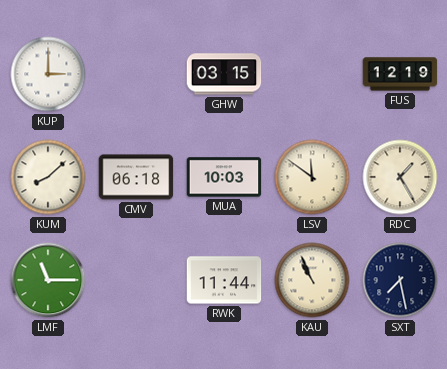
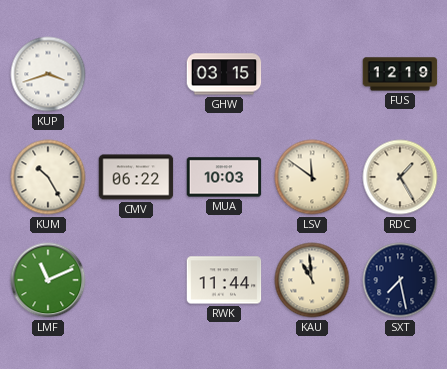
KUP: 3:00 -> 3:42 (48, 74)
KUM: 8:08 -> 10:25 (48, 177)
CMV: 06:18 -> 06:22 (136, 177)
LMF: 11:15 -> 11:11 (48, 280)
KAU: 10:56 -> 10:59 (312, 280)
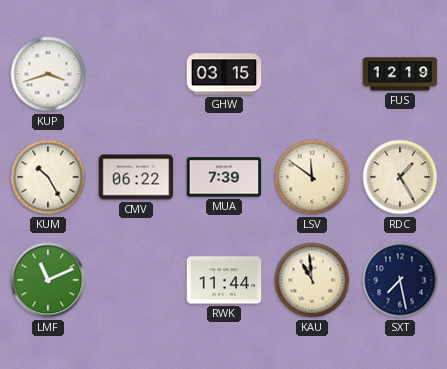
MUA: 10:03 -> 7:39 (224, 177)
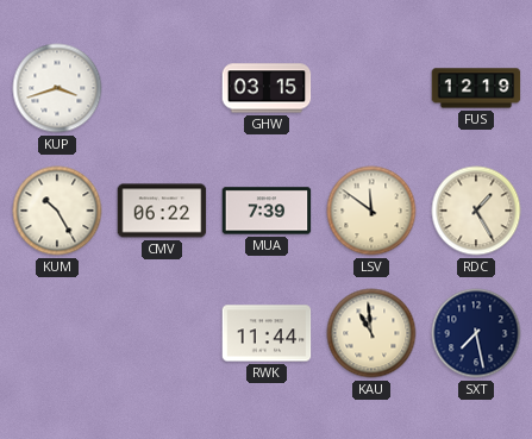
LMF: 11:11 -> none (48, 280)
